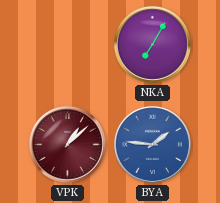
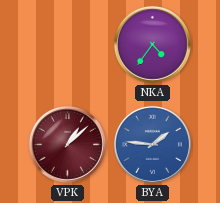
NKA: 7:05 -> 4:36 (152, 44)
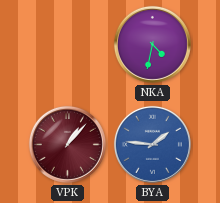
NKA: 4:36 -> 4:32 (152, 44)
VPK: 1:08 -> 1:07 (67, 144)
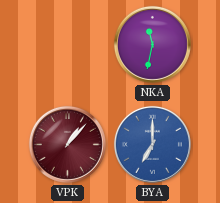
NKA: 4:32 -> 11:32 (152, 44)
BYA: 1:46 -> 7:00 (152, 144)
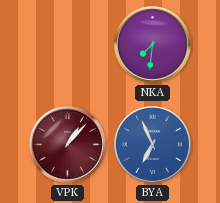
NKA: 11:32 -> 7:31 (152, 44)
BYA: 7:00 -> 6:56 (152, 144)
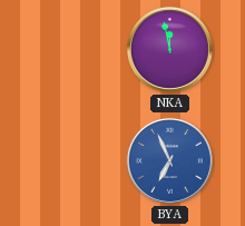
NKA: 7:31 -> 11:58 (169, 49)
VPK: 1:07 -> none (67, 144)
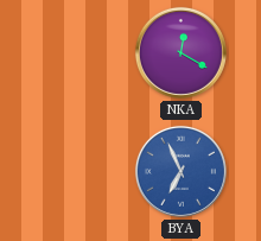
NKA: 11:58 -> 12:20 (180, 52)
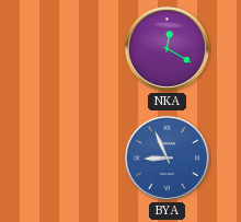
BYA: 6:56 -> 8:56 (167, 157)
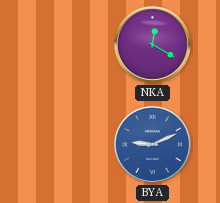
BYA: 8:56 -> 9:11 (152, 144)
